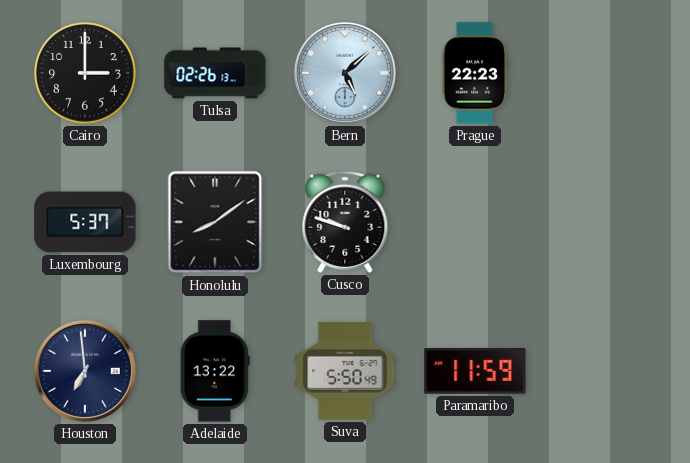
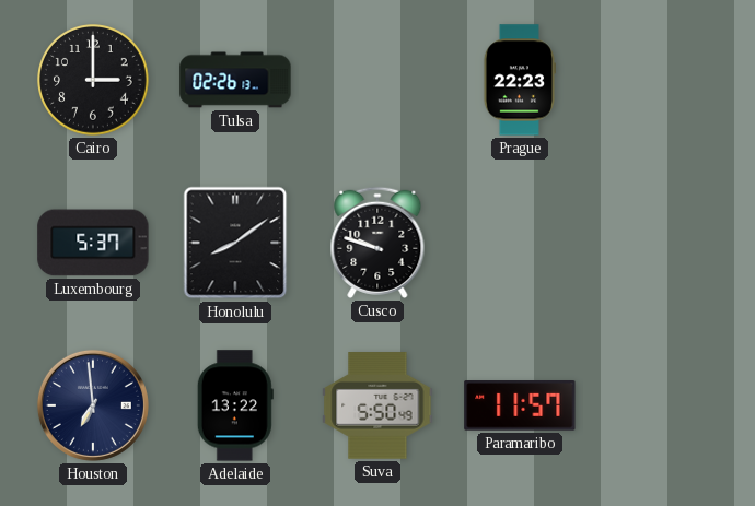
Bern: 5:08 -> none (345, 73)
Paramaribo: 11:59 -> 11:57 (520, 407)
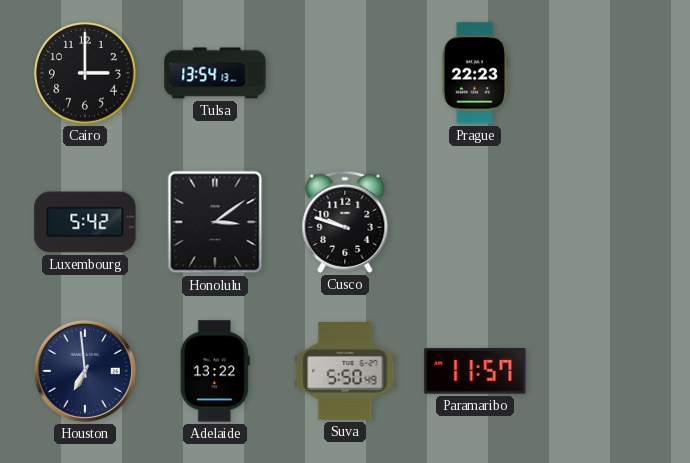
Tulsa: 02:26 -> 13:54 (215, 73)
Luxembourg: 5:37 -> 5:42 (85, 222)
Honolulu: 8:09 -> 3:09 (215, 222)
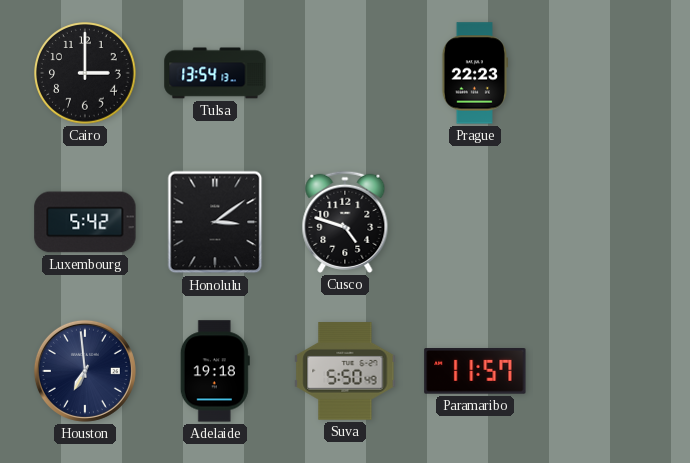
Cusco: 9:48 -> 4:48 (345, 222)
Adelaide: 13:22 -> 19:18 (215, 371)
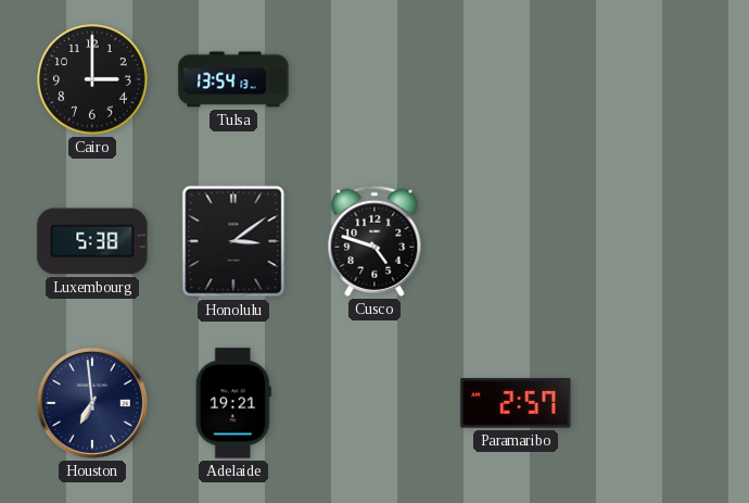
Prague: 22:23 -> none (474, 73)
Luxembourg: 5:42 -> 5:38 (92, 241)
Adelaide: 19:18 -> 19:21 (233, 403)
Suva: 5:50 -> none (345, 371)
Paramaribo: 11:57 -> 2:57 (516, 404)
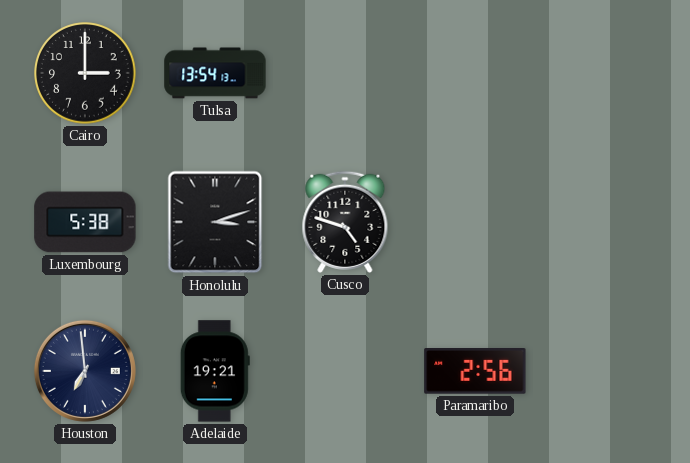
Honolulu: 3:09 -> 3:12 (215, 222)
Paramaribo: 2:57 -> 2:56 (475, 372)
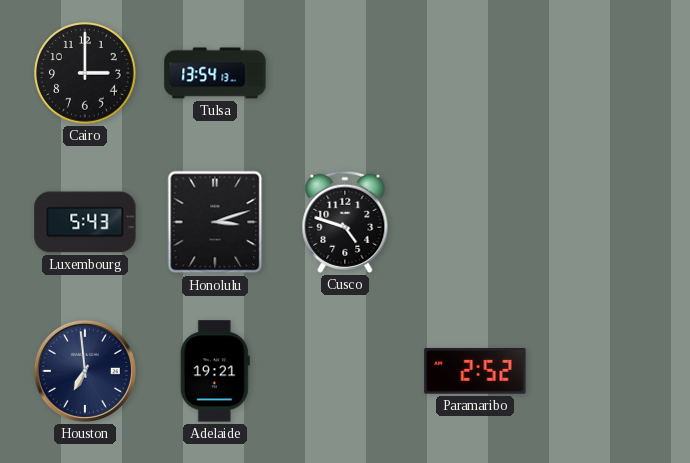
Luxembourg: 5:38 -> 5:43 (85, 222)
Paramaribo: 2:56 -> 2:52 (475, 372)
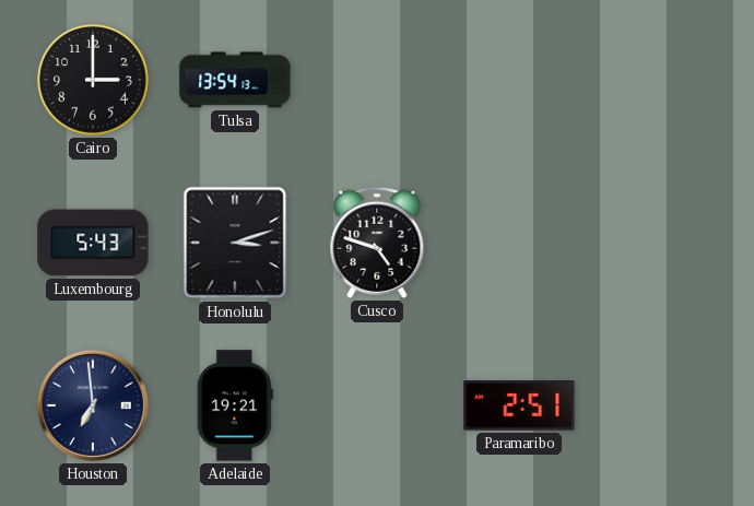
Paramaribo: 2:52 -> 2:51 (519, 407)
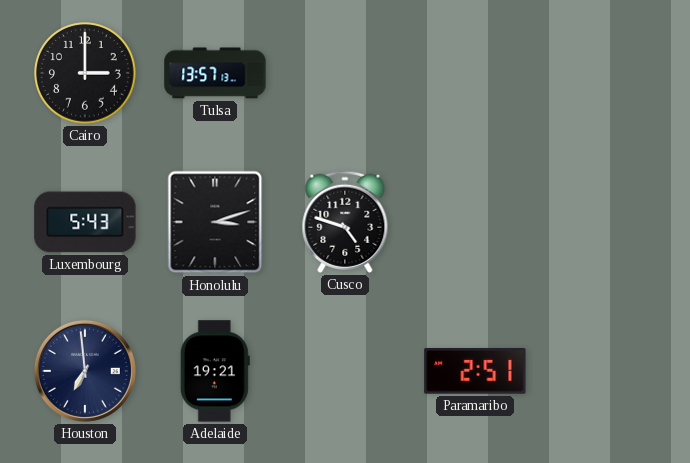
Tulsa: 13:54 -> 13:57 (215, 73)
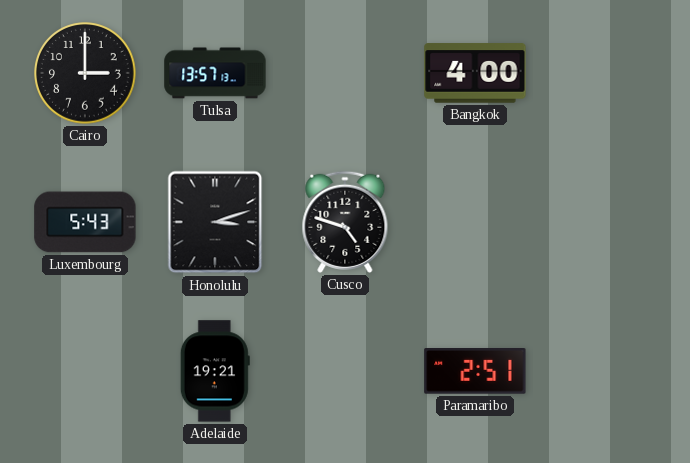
Bangkok: none -> 4:00 (475, 73)
Houston: 6:59 -> none (85, 371)
